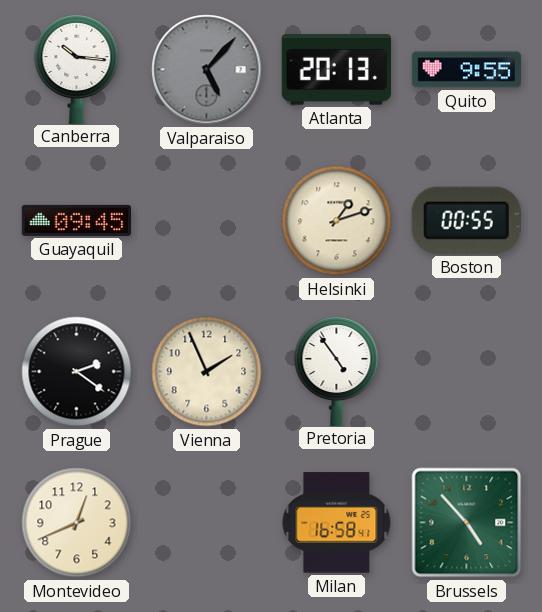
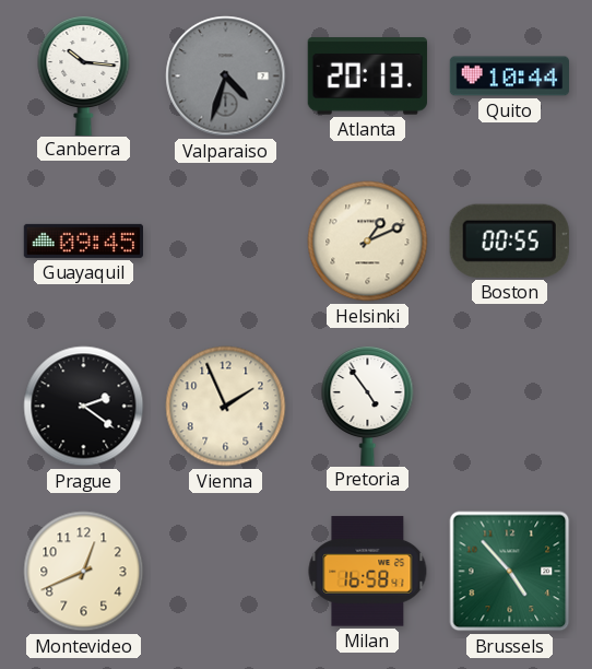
Valparaiso: 5:07 -> 4:33 (226, 77)
Quito: 9:55 -> 10:44 (509, 77)
Helsinki: 1:12 -> 1:11 (368, 242)
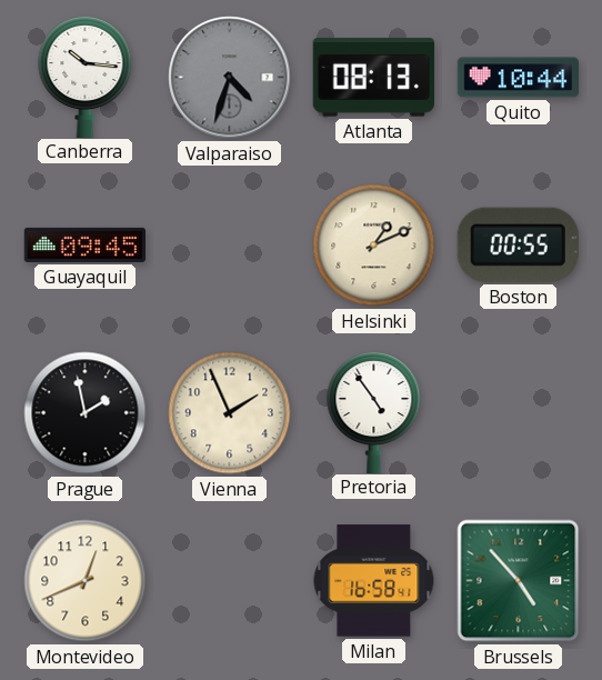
Atlanta: 20:13 -> 08:13 (373, 78)
Prague: 2:21 -> 1:58 (86, 413)
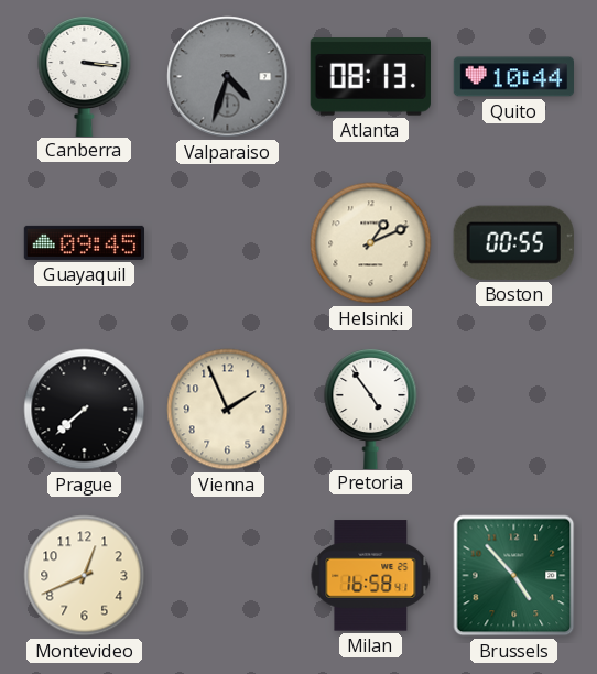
Canberra: 10:16 -> 3:16 (85, 75)
Prague: 1:58 -> 7:38 (85, 410)
